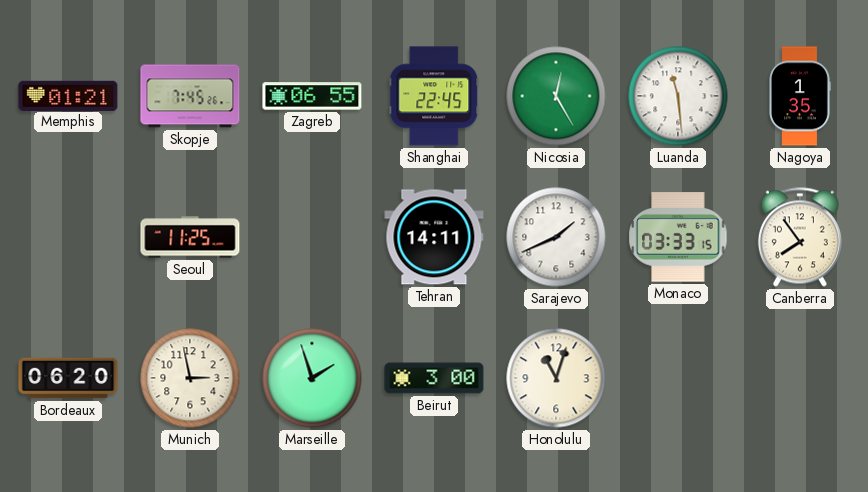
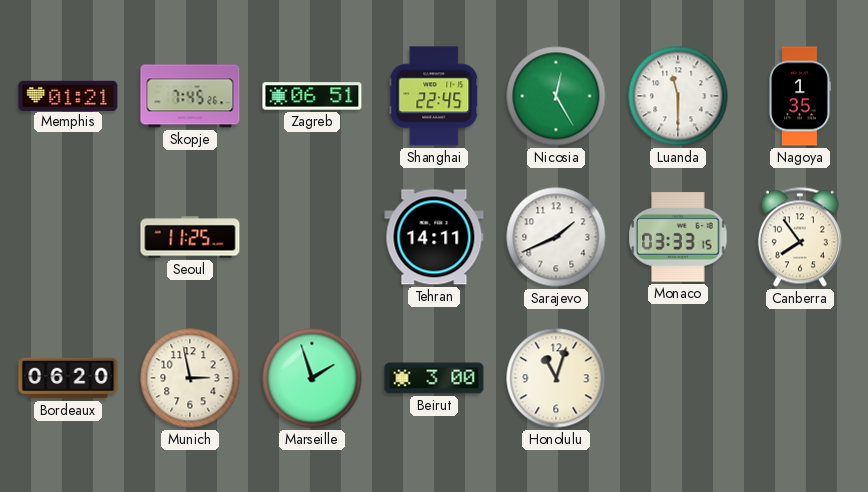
Zagreb: 06:55 -> 06:51 (312, 96)
Luanda: 11:29 -> 11:30 (678, 96)
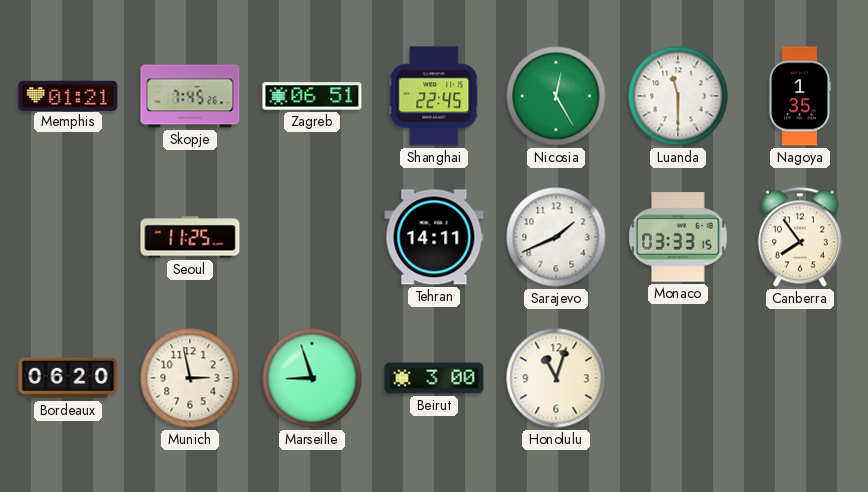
Marseille: 1:57 -> 8:57 (312, 378)
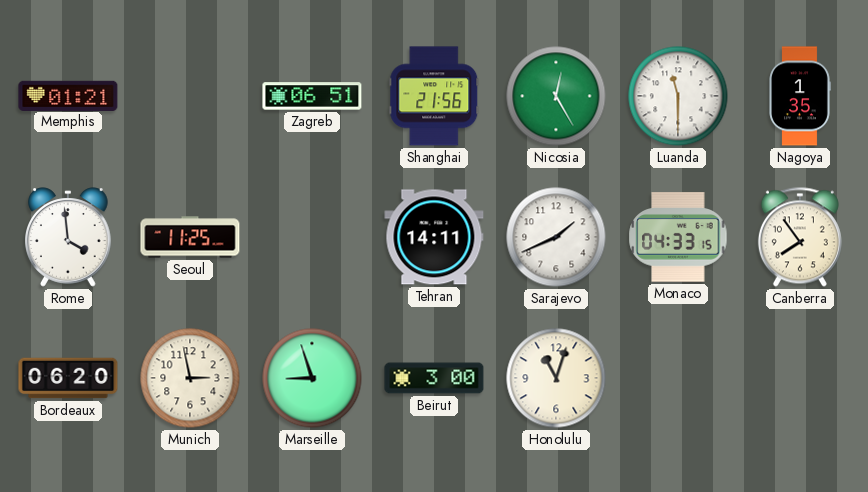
Skopje: 7:45 -> none (190, 96)
Shanghai: 22:45 -> 21:56 (434, 96)
Rome: none -> 3:59 (69, 237)
Monaco: 03:33 -> 04:33 (678, 237)
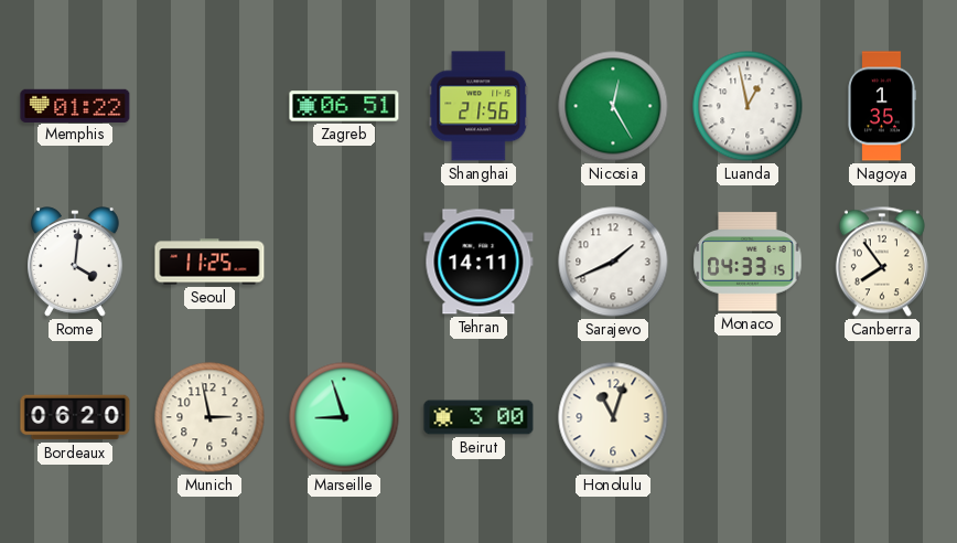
Memphis: 01:21 -> 01:22 (75, 105)
Luanda: 11:30 -> 12:58 (748, 106)
Rome: 3:59 -> 4:01 (76, 262)
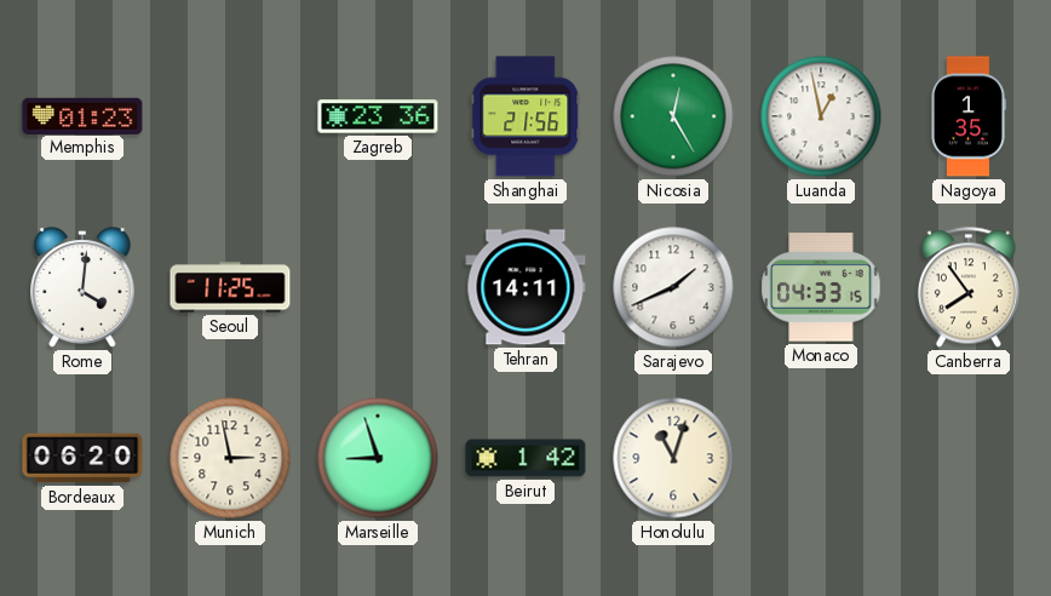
Memphis: 01:22 -> 01:23 (82, 115)
Zagreb: 06:51 -> 23:36 (378, 116)
Beirut: 3:00 -> 1:42 (525, 458)
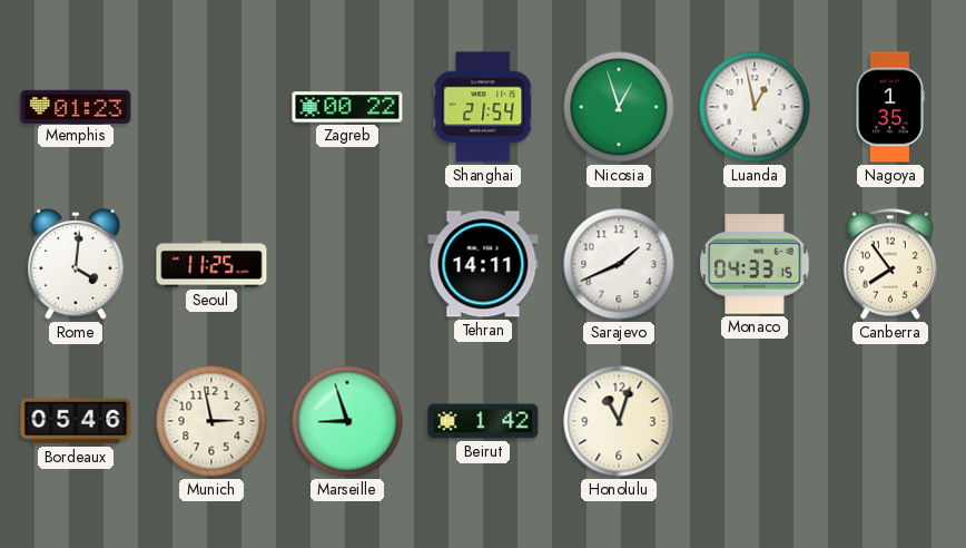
Zagreb: 23:36 -> 00:22 (347, 107)
Shanghai: 21:56 -> 21:54 (483, 107)
Nicosia: 12:25 -> 12:57 (619, 107)
Bordeaux: 06:20 -> 05:46 (76, 421)
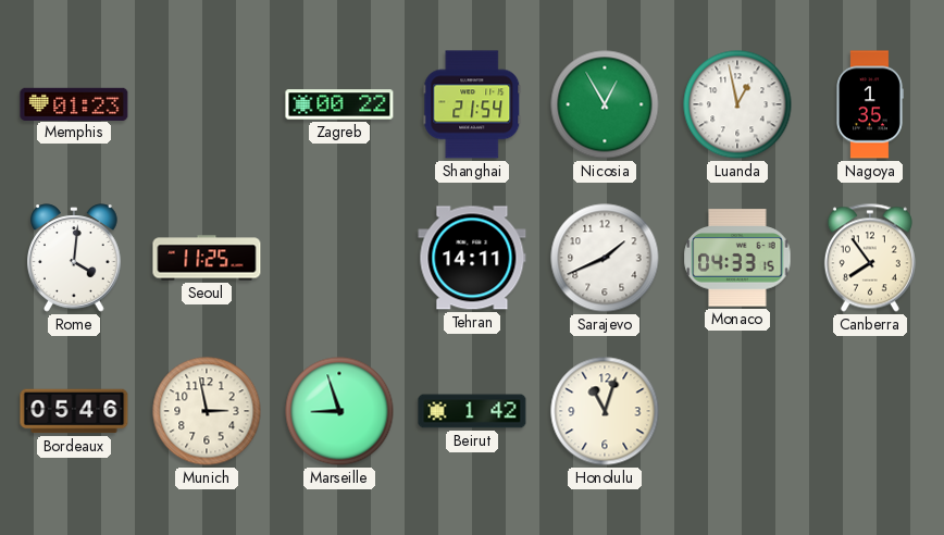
Nicosia: 12:57 -> 12:55 (605, 104)
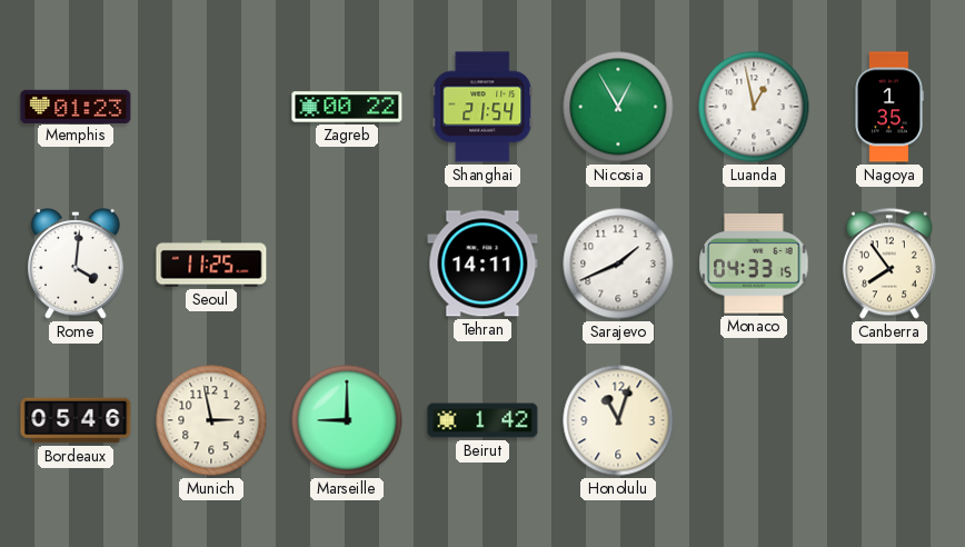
Marseille: 8:57 -> 9:00 (347, 420)
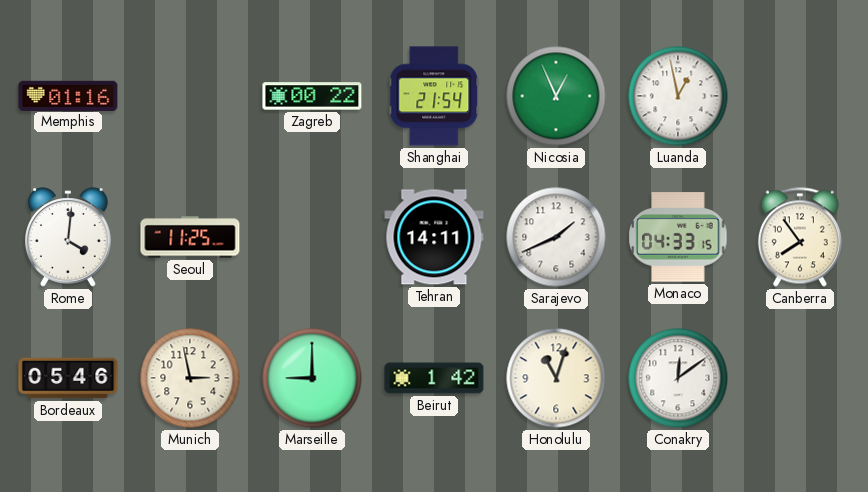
Memphis: 01:23 -> 01:16 (68, 95)
Nicosia: 12:55 -> 12:56 (556, 96)
Nagoya: 1:35 -> none (889, 107)
Conakry: none -> 12:09 (678, 378)
